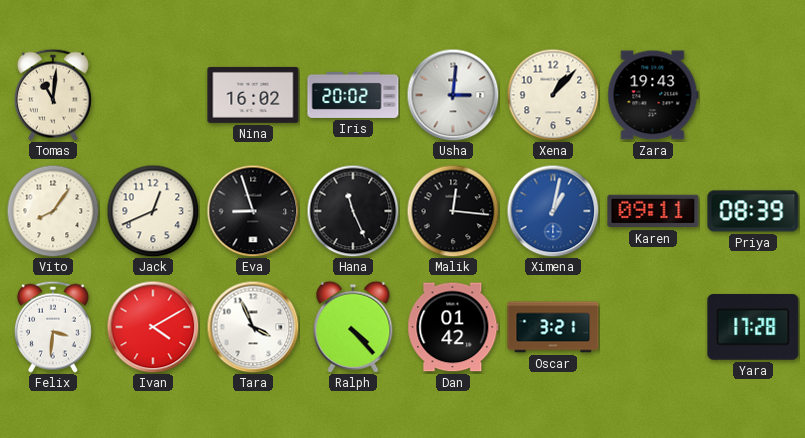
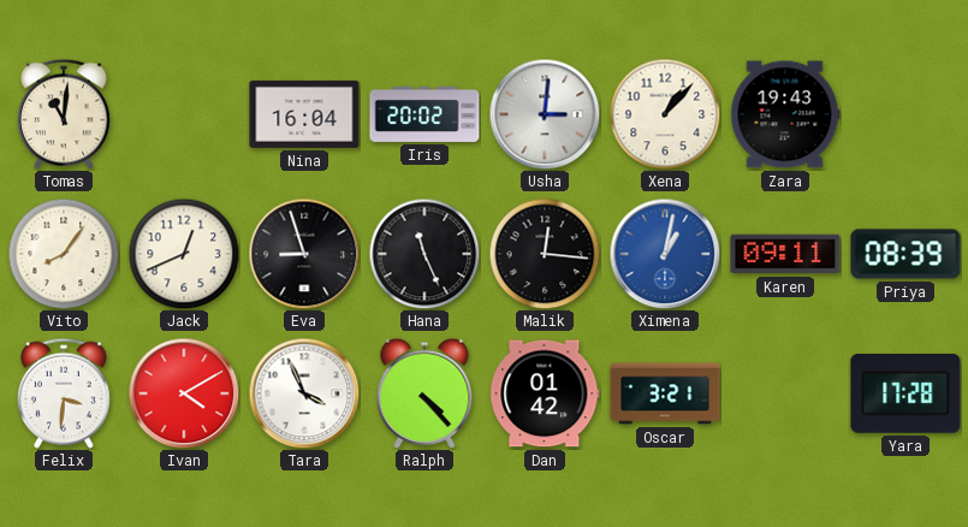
Nina: 16:02 -> 16:04 (304, 114)
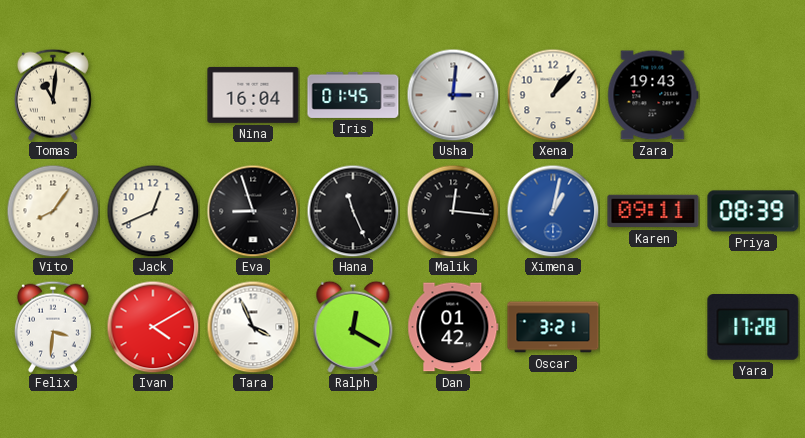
Iris: 20:02 -> 01:45 (353, 95)
Ralph: 4:23 -> 12:20 (353, 327)
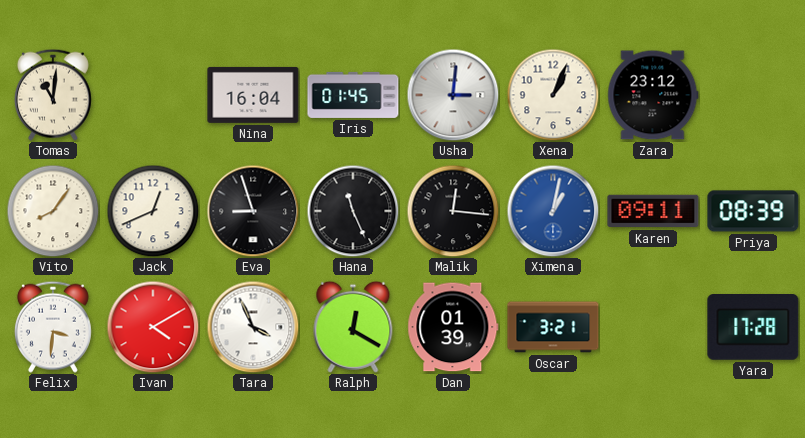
Xena: 1:07 -> 1:04 (553, 95)
Zara: 19:43 -> 23:12 (653, 95)
Dan: 01:42 -> 01:39 (453, 327)
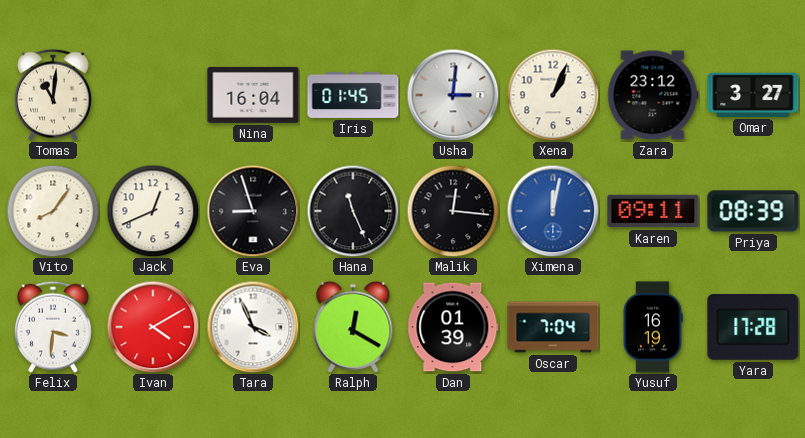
Omar: none -> 3:27 (753, 95)
Ximena: 1:02 -> 12:02 (553, 211)
Oscar: 3:21 -> 7:04 (553, 327)
Yusuf: none -> 16:19 (653, 327)
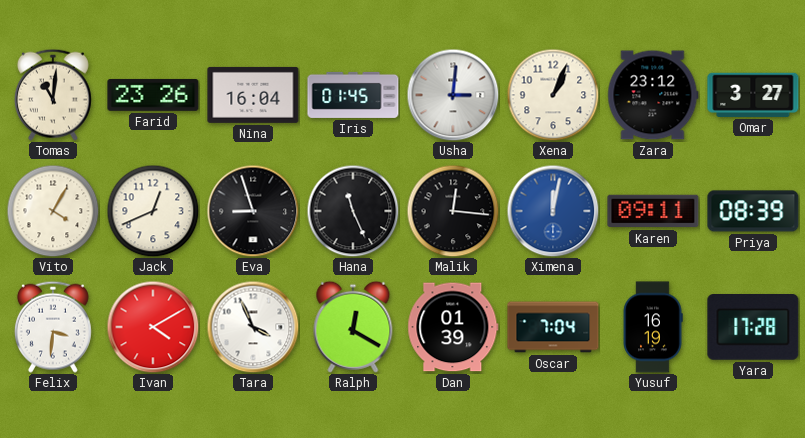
Farid: none -> 23:26 (153, 95)
Vito: 8:06 -> 4:05 (53, 211)
